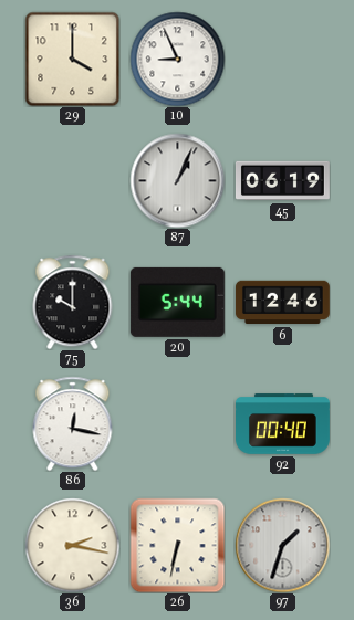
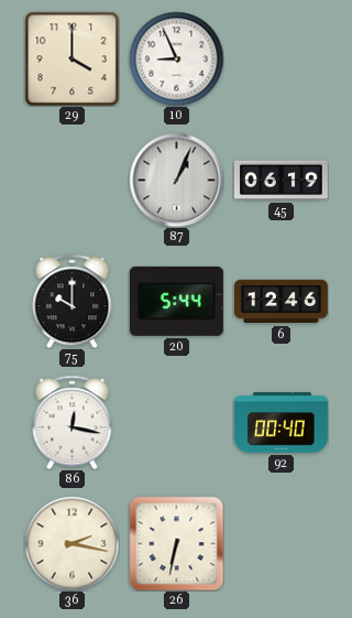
97: 1:33 -> none (282, 545)
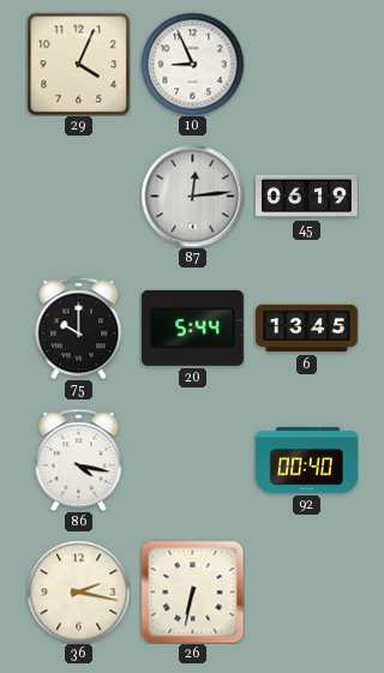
29: 4:00 -> 4:04 (78, 64)
87: 1:04 -> 12:14 (192, 196)
6: 12:46 -> 13:45 (306, 329)
86: 12:17 -> 4:17 (79, 459)
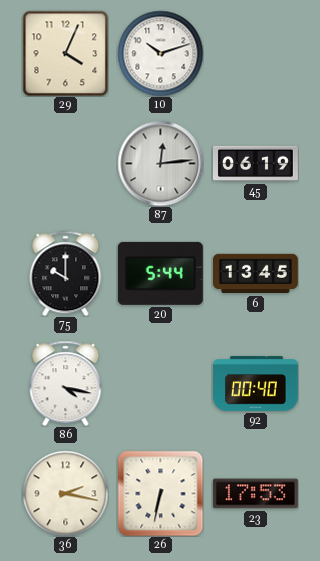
10: 8:56 -> 10:12 (160, 53)
23: none -> 17:53 (255, 494)
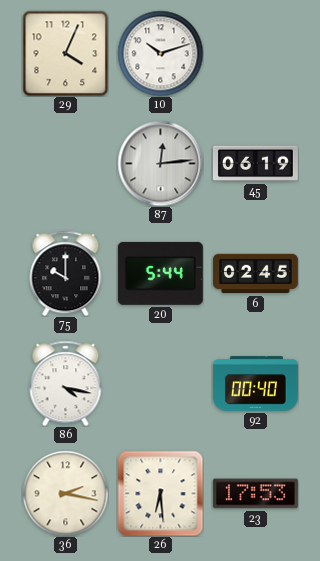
6: 13:45 -> 02:45 (255, 274)
26: 6:32 -> 6:29 (160, 493)
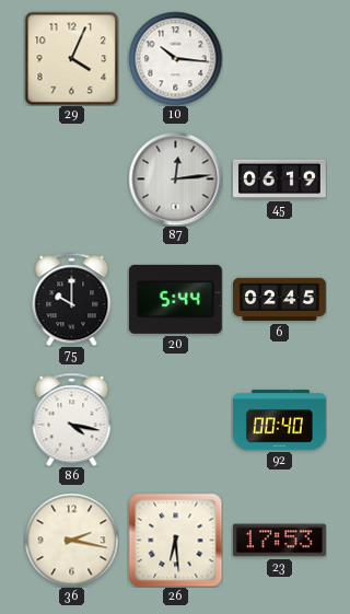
10: 10:12 -> 10:16 (175, 58)
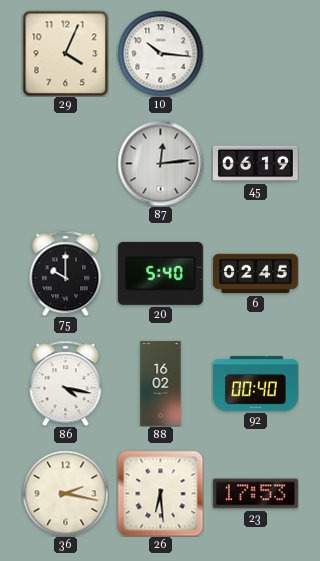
20: 5:44 -> 5:40 (160, 273)
88: none -> 16:02 (161, 384)
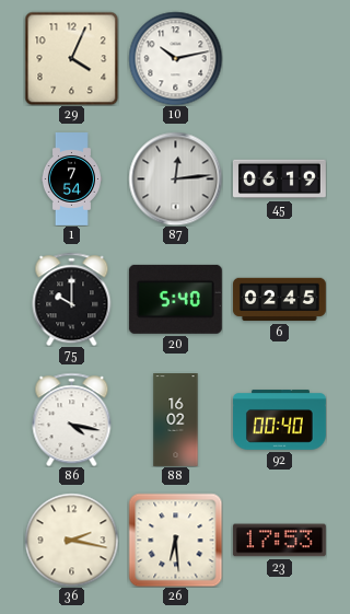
10: 10:16 -> 10:13 (175, 58)
1: none -> 7:54 (71, 179)
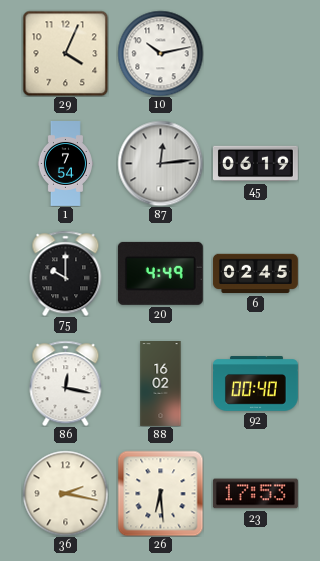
20: 5:40 -> 4:49 (160, 273)
86: 4:17 -> 12:17 (66, 383)
